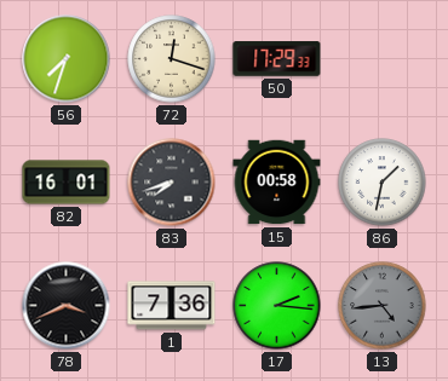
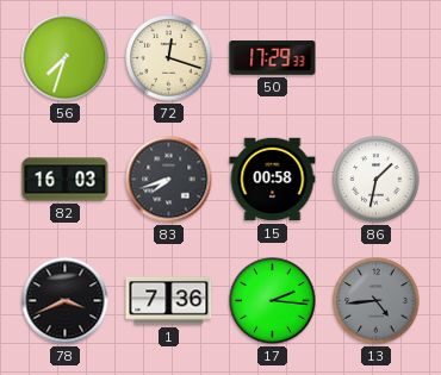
82: 16:01 -> 16:03 (66, 180)
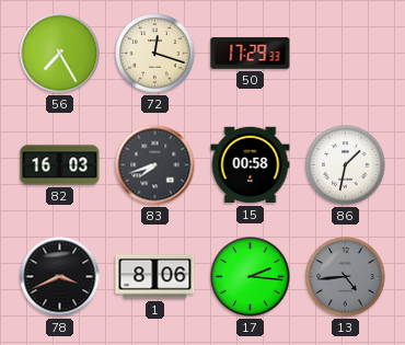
56: 7:33 -> 7:25 (60, 54)
1: 7:36 -> 8:06 (155, 277)
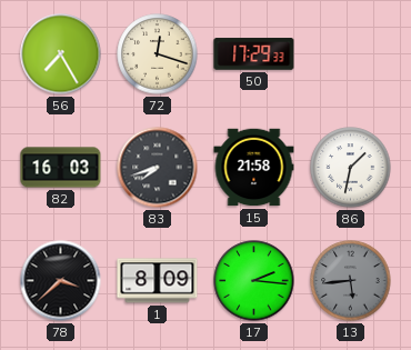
15: 00:58 -> 21:58 (254, 168)
78: 3:41 -> 3:38 (61, 281)
1: 8:06 -> 8:09 (158, 281)
13: 4:44 -> 5:44 (351, 281)
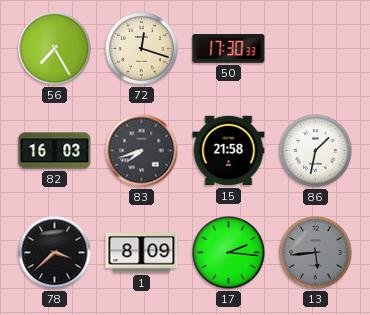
50: 17:29 -> 17:30 (229, 49)
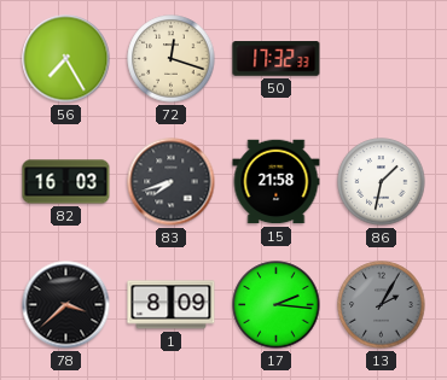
50: 17:30 -> 17:32 (277, 59)
13: 5:44 -> 2:05 (382, 305)
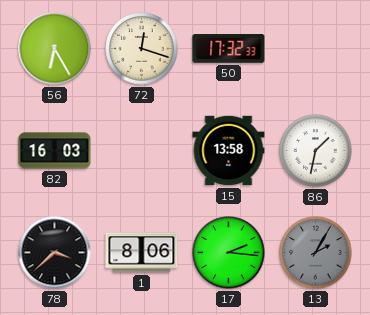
56: 7:25 -> 6:25 (55, 49)
83: 7:42 -> none (172, 182)
15: 21:58 -> 13:58 (229, 151)
1: 8:09 -> 8:06 (142, 253)
